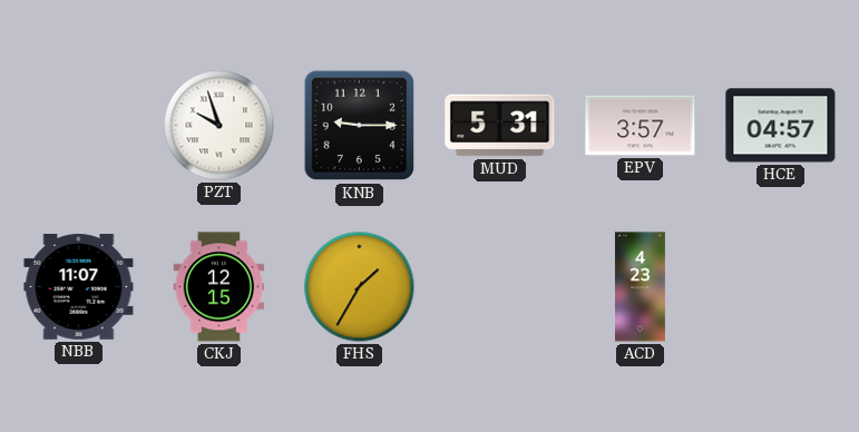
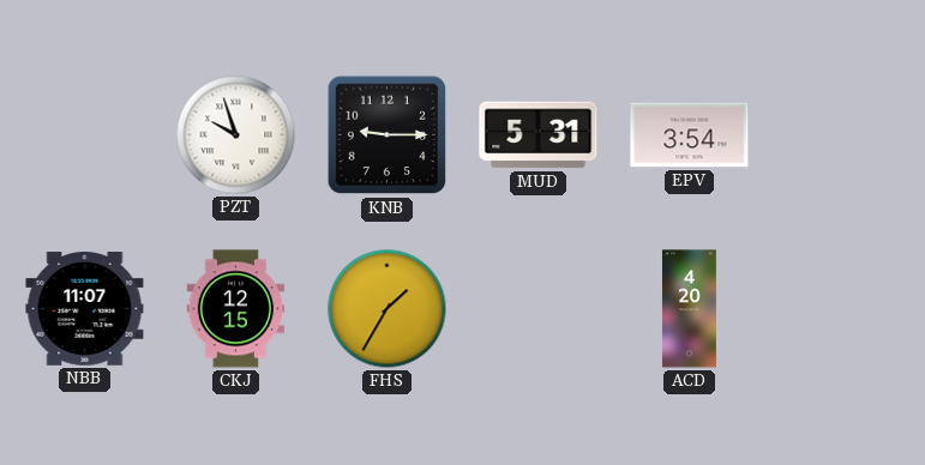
EPV: 3:57 -> 3:54 (690, 135)
HCE: 04:57 -> none (781, 126)
ACD: 4:23 -> 4:20 (689, 309)
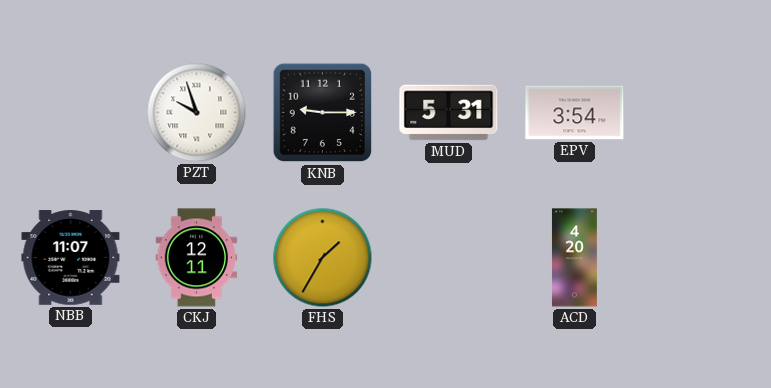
CKJ: 12:15 -> 12:11 (197, 258)
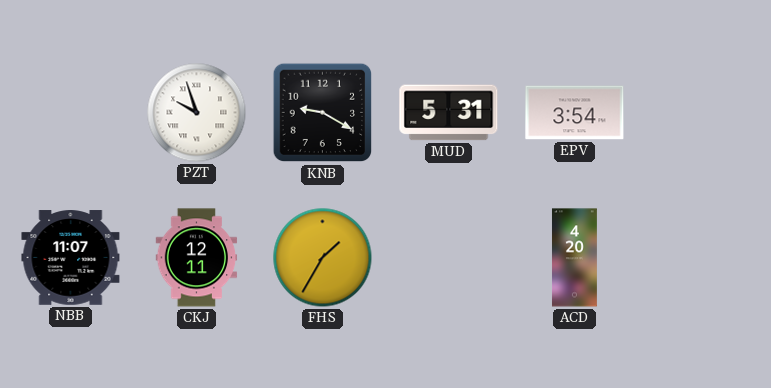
KNB: 9:15 -> 9:20 (323, 113)
